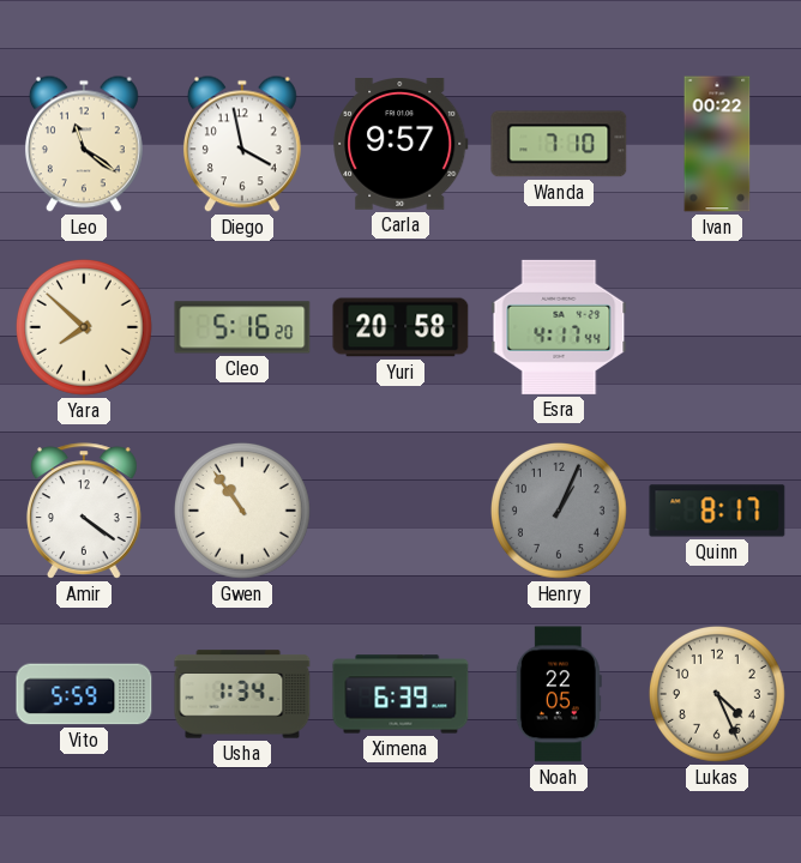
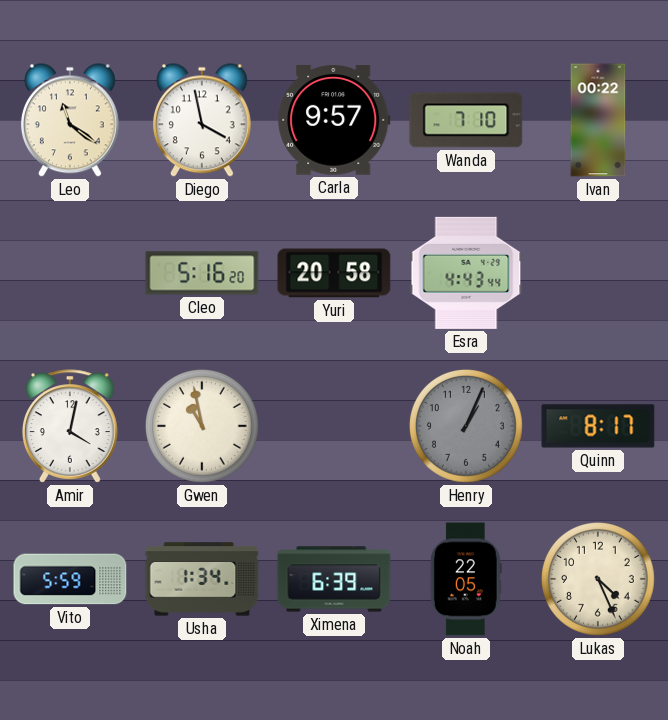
Yara: 7:52 -> none (84, 327)
Esra: 4:17 -> 4:43 (466, 273)
Amir: 4:21 -> 4:02 (70, 426)
Gwen: 10:54 -> 10:58 (202, 426)
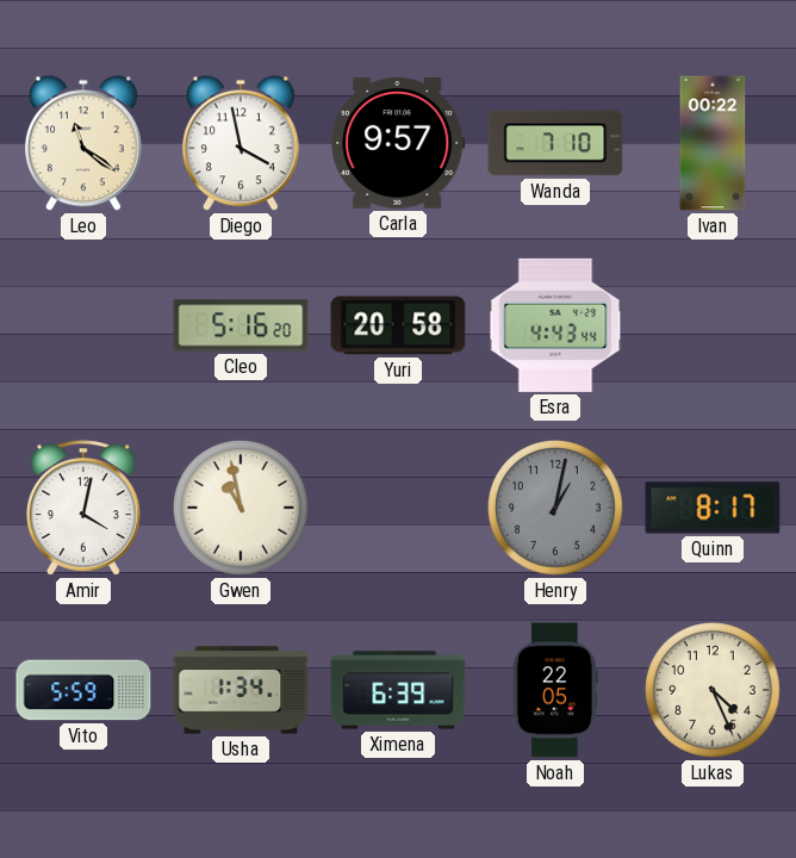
Henry: 1:04 -> 1:02 (555, 508)
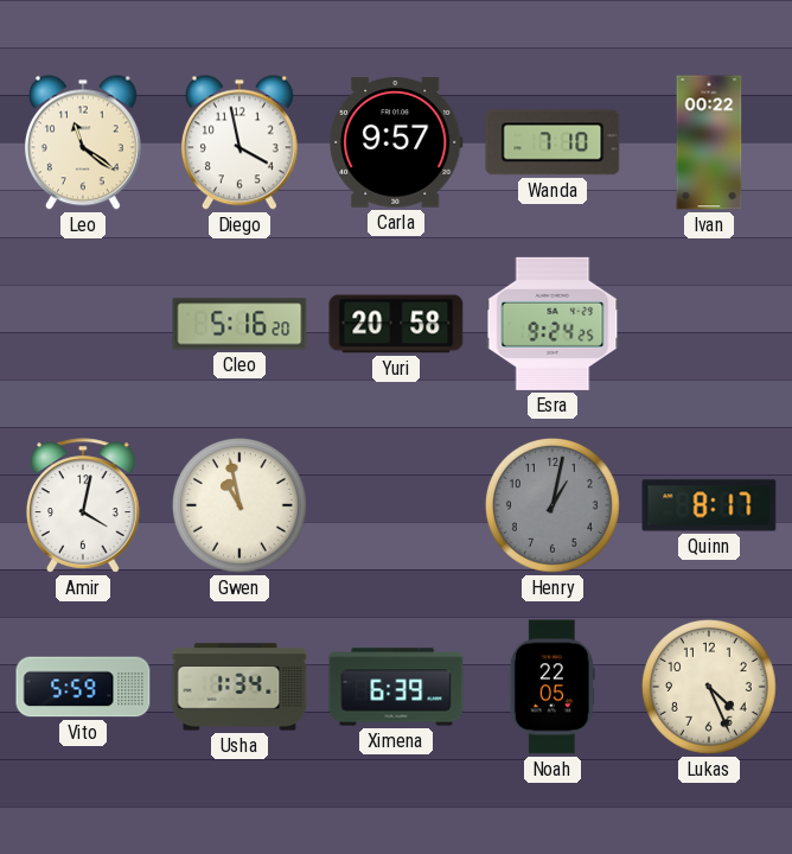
Esra: 4:43 -> 9:24 (553, 324)
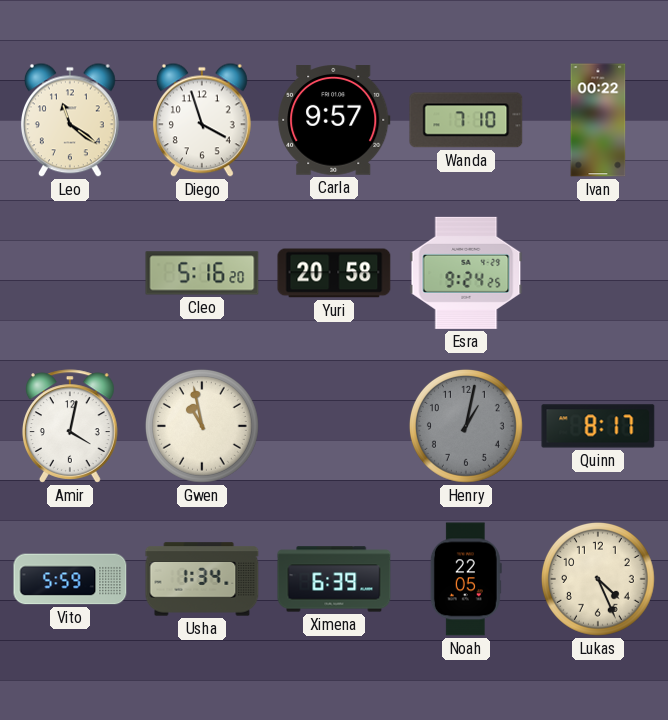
Diego: 3:58 -> 3:57 (202, 120)
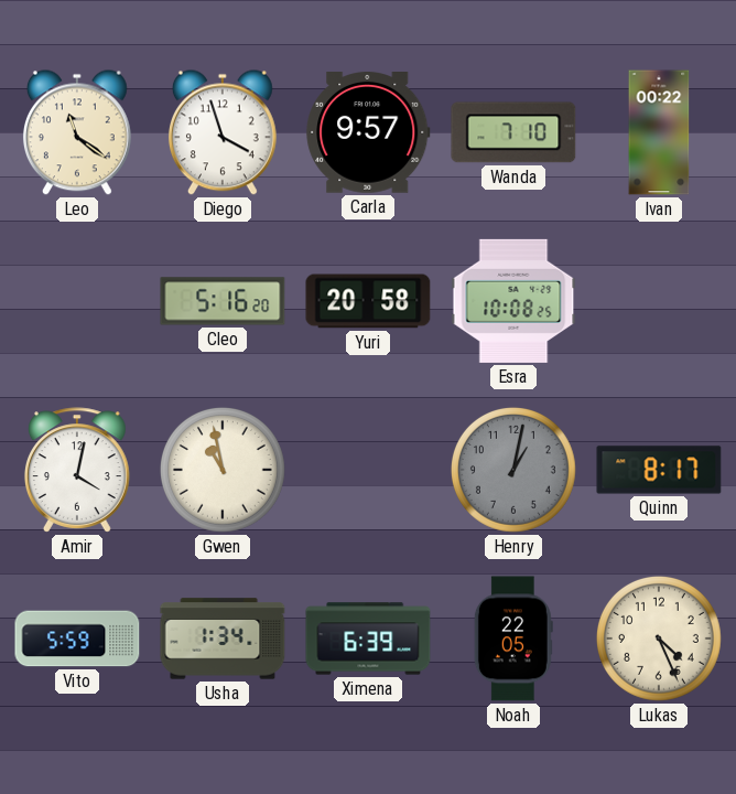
Esra: 9:24 -> 10:08 (513, 301)
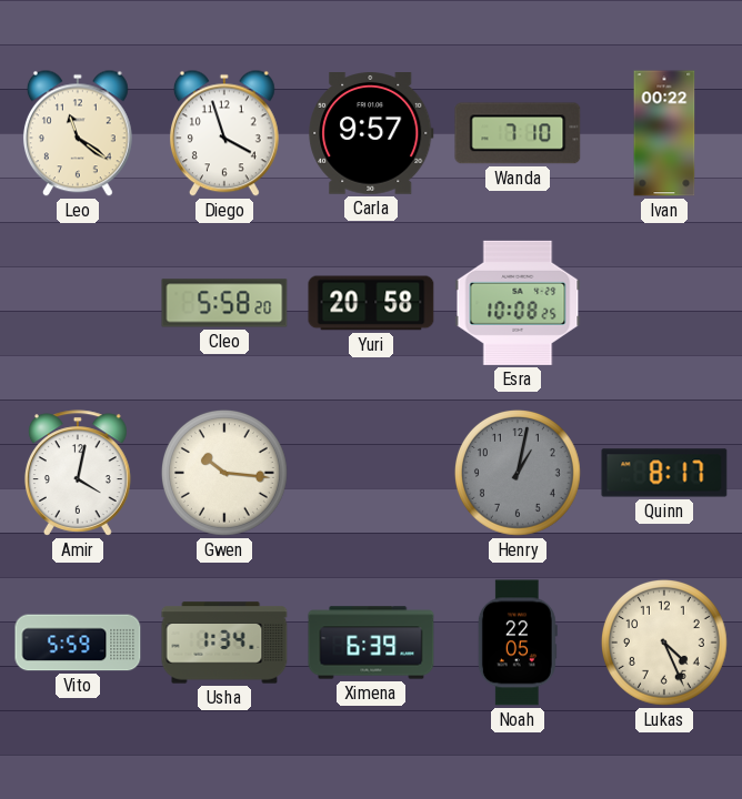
Cleo: 5:16 -> 5:58 (224, 303)
Gwen: 10:58 -> 10:16 (224, 473)
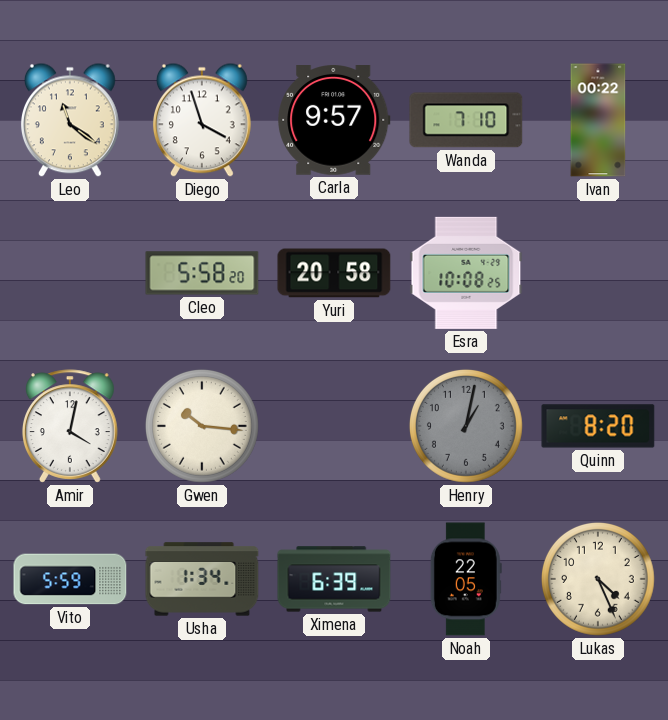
Quinn: 8:17 -> 8:20 (598, 426)
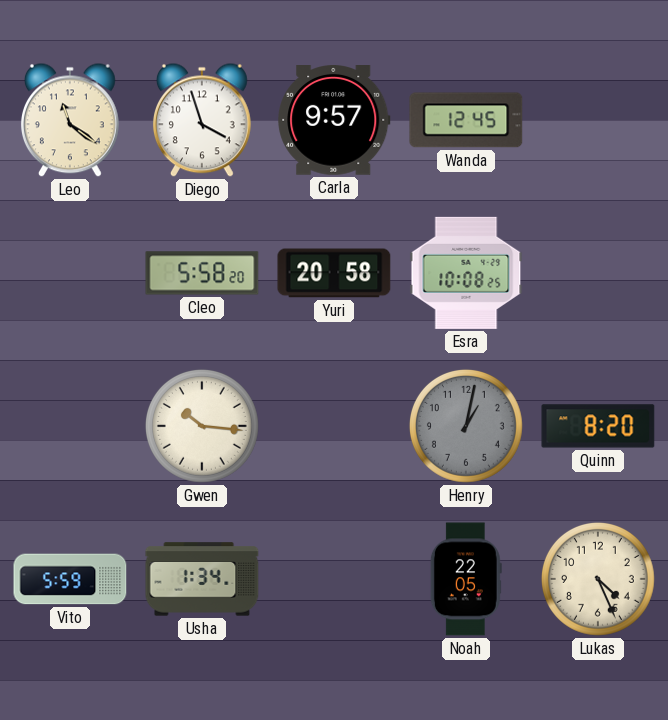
Wanda: 7:10 -> 12:45 (466, 120)
Ivan: 00:22 -> none (598, 120)
Amir: 4:02 -> none (70, 426)
Ximena: 6:39 -> none (334, 579)
